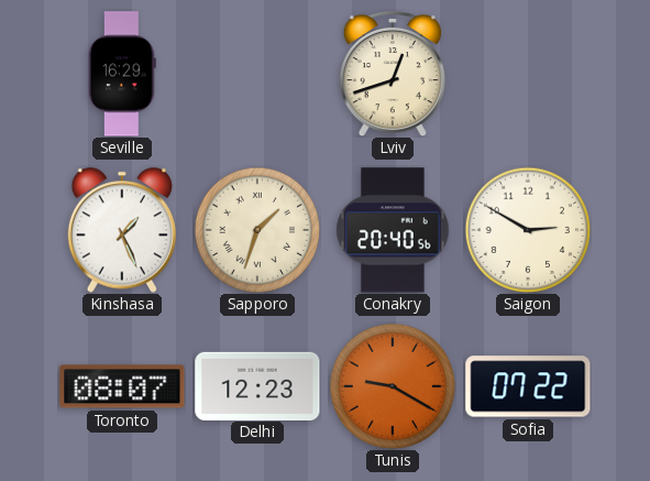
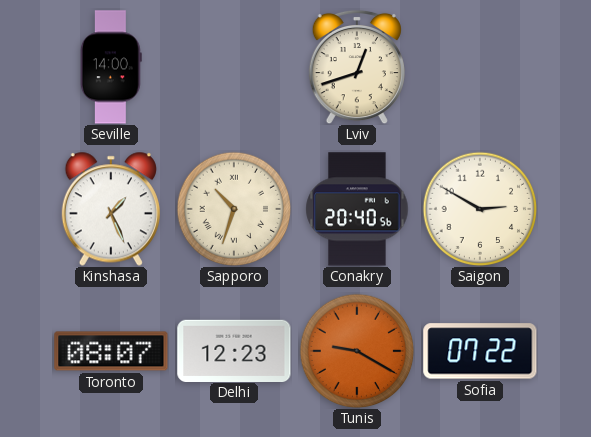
Seville: 16:29 -> 14:00 (111, 67)
Sapporo: 1:33 -> 10:33 (234, 209)
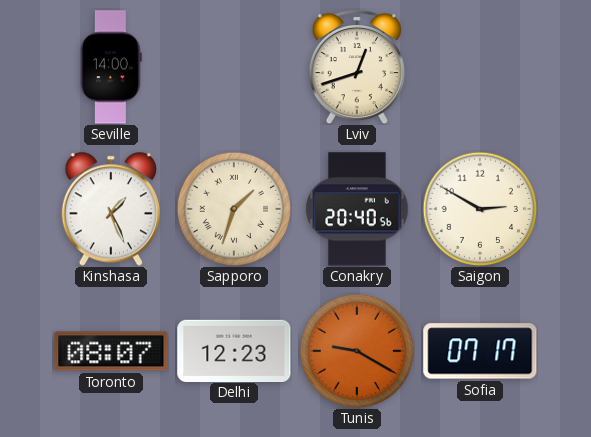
Sapporo: 10:33 -> 1:33 (234, 209)
Sofia: 07:22 -> 07:17 (480, 351)
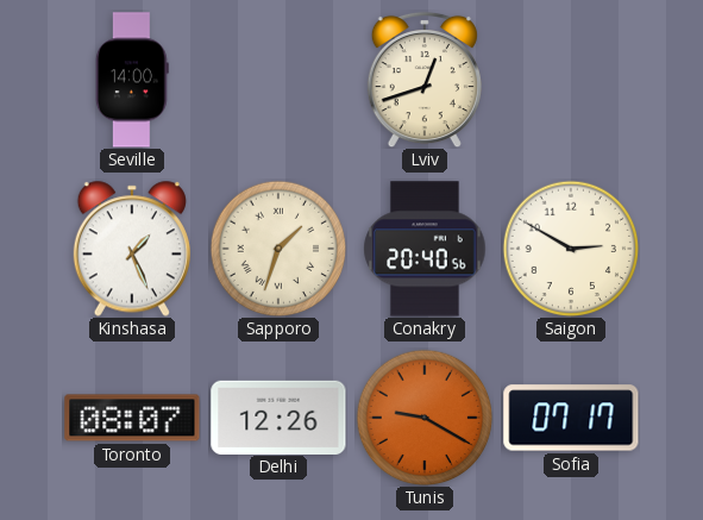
Delhi: 12:23 -> 12:26 (278, 416)
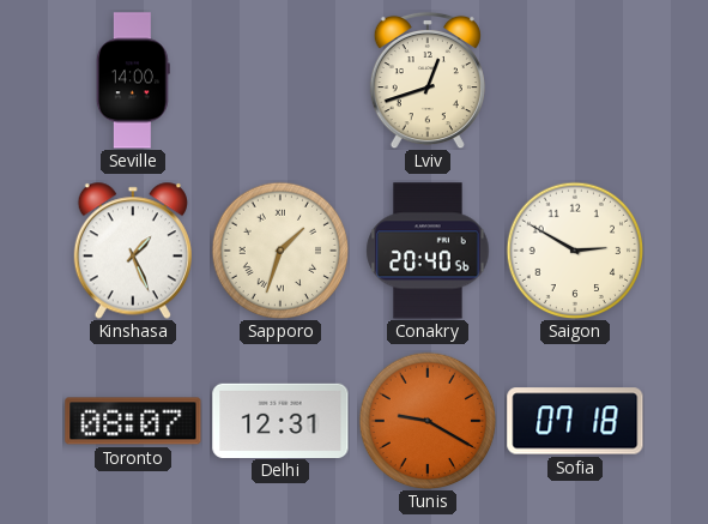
Delhi: 12:26 -> 12:31 (280, 420)
Sofia: 07:17 -> 07:18 (575, 421)
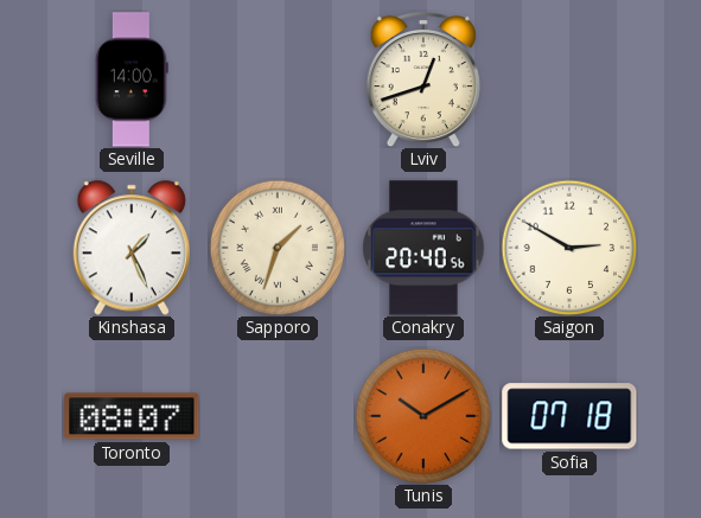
Delhi: 12:31 -> none (280, 420)
Tunis: 9:20 -> 10:10 (423, 416)
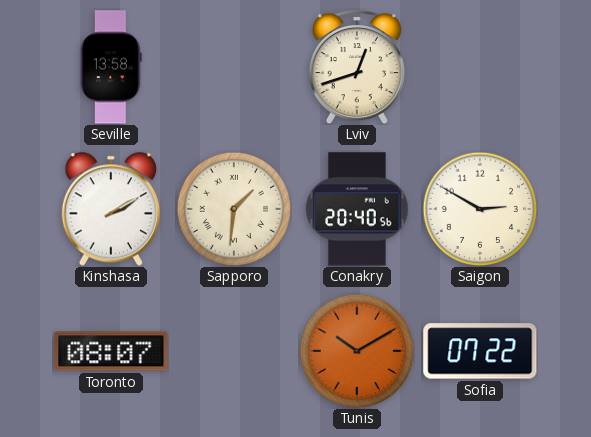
Seville: 14:00 -> 13:58 (111, 67)
Kinshasa: 1:26 -> 2:10 (111, 209)
Sapporo: 1:33 -> 1:31 (234, 209)
Sofia: 07:18 -> 07:22 (480, 351)
